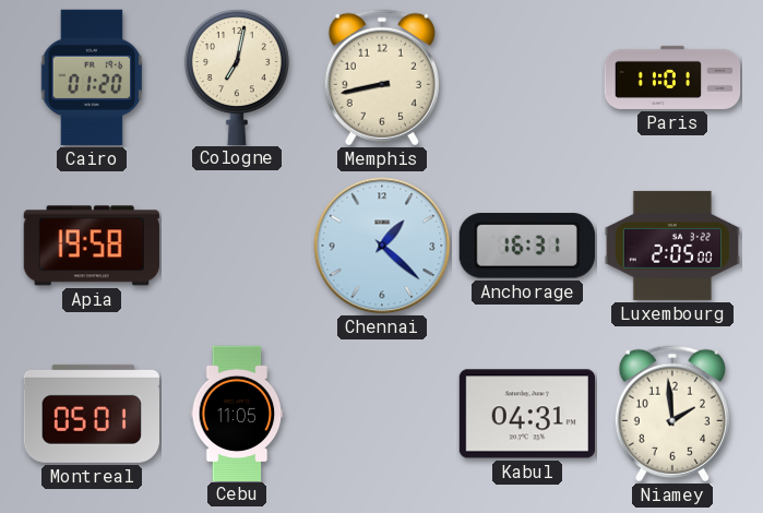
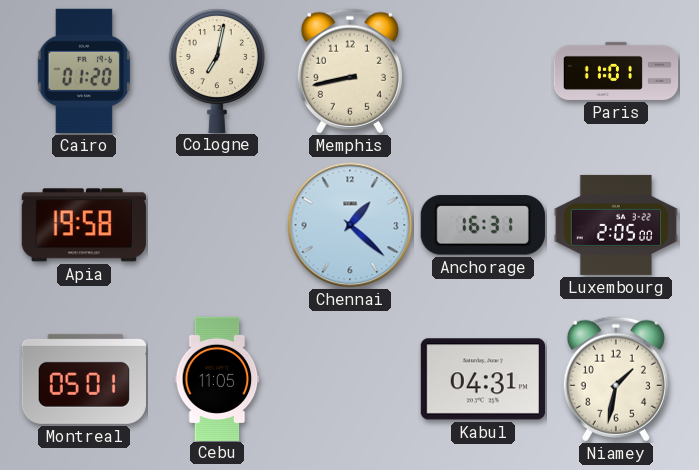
Niamey: 1:59 -> 1:32 (616, 379)
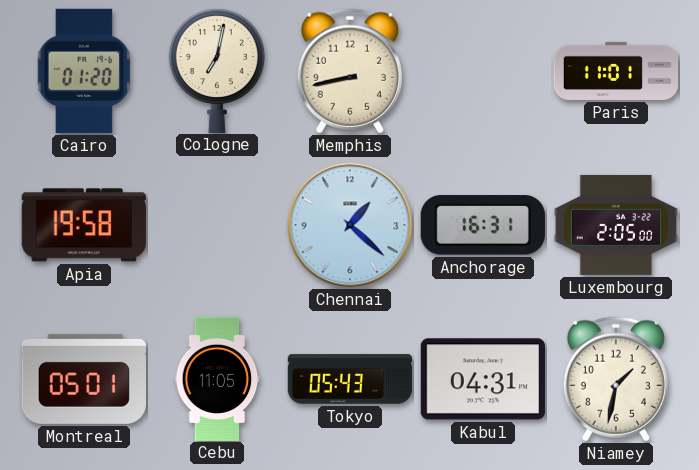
Tokyo: none -> 05:43 (350, 379)
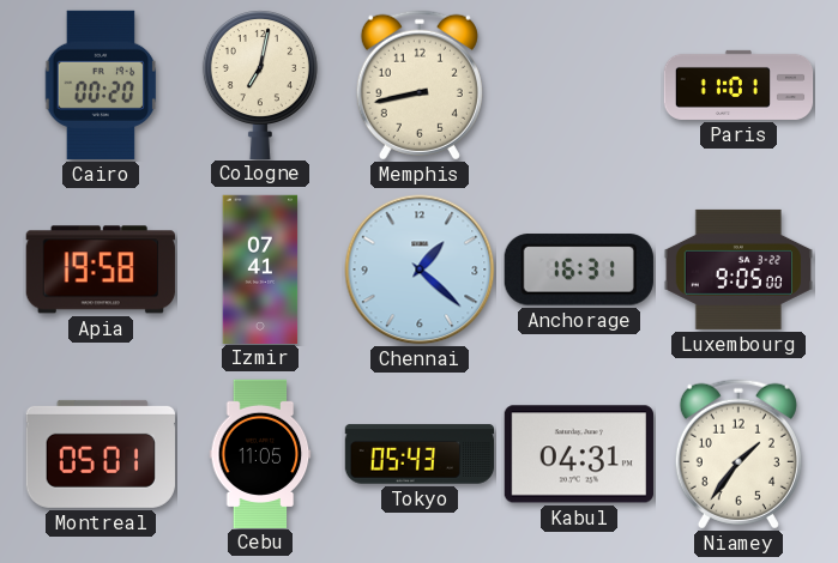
Cairo: 01:20 -> 00:20 (101, 85)
Izmir: none -> 07:41 (260, 268)
Luxembourg: 2:05 -> 9:05 (737, 270)
Niamey: 1:32 -> 1:36 (738, 454)
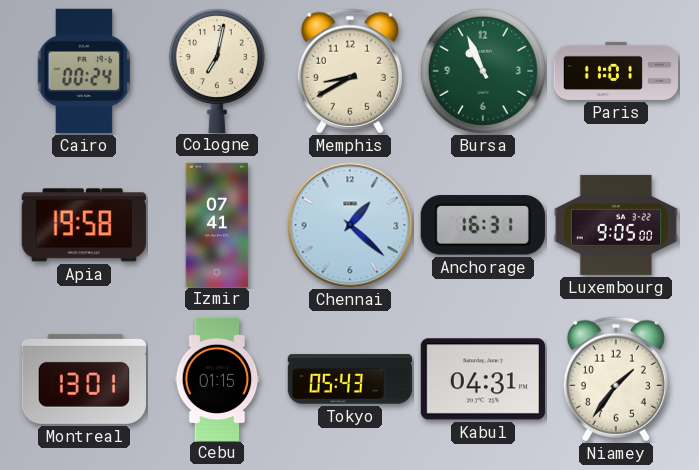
Cairo: 00:20 -> 00:24 (84, 71)
Memphis: 8:43 -> 8:40 (350, 71)
Bursa: none -> 10:56 (483, 71)
Montreal: 05:01 -> 13:01 (84, 379)
Cebu: 11:05 -> 01:15 (217, 378)
